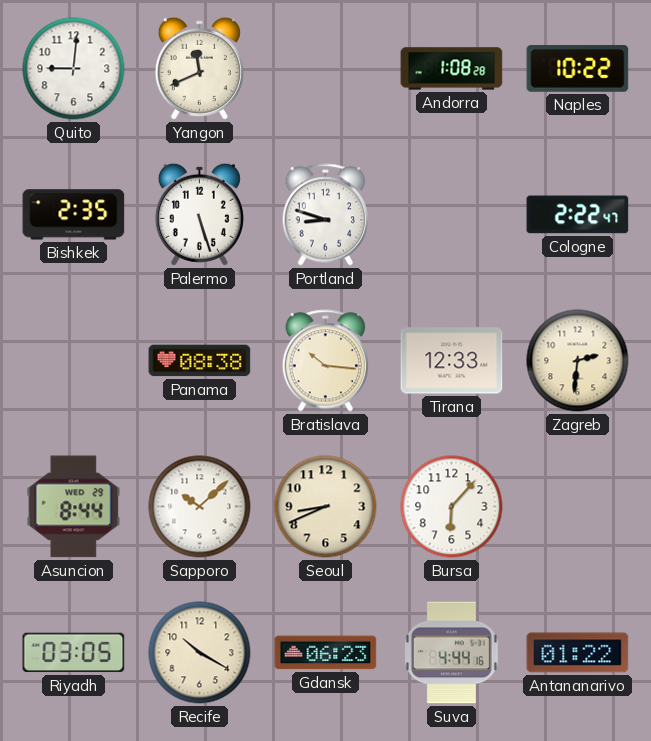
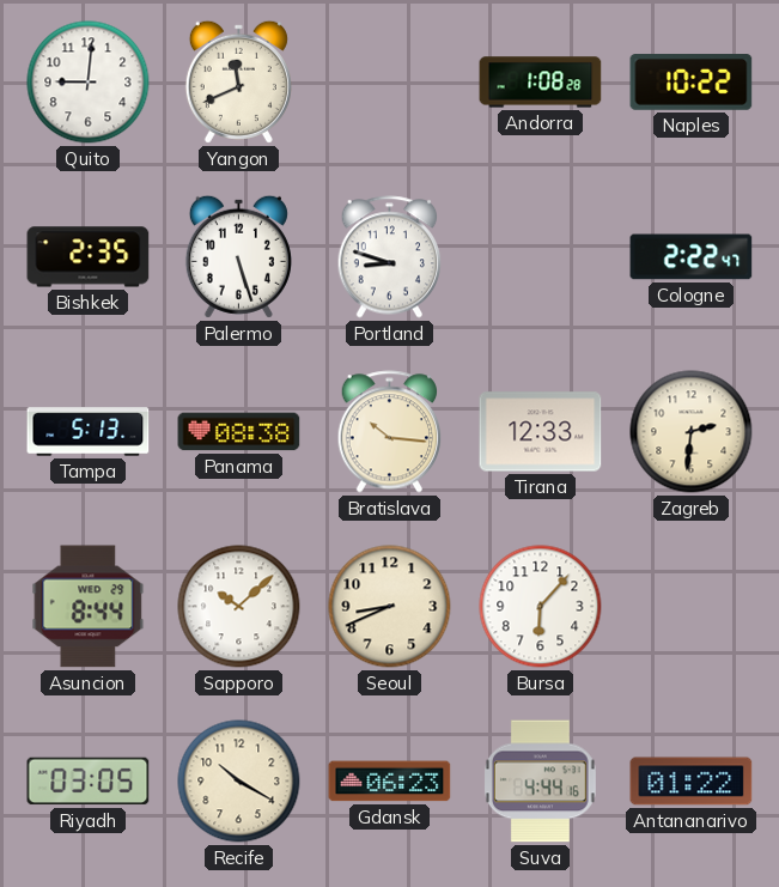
Tampa: none -> 5:13 (89, 432)
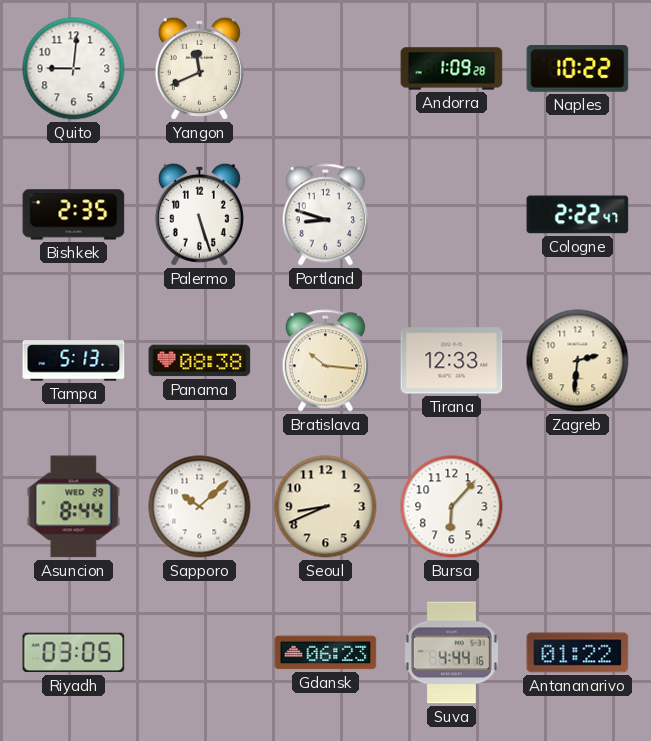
Andorra: 1:08 -> 1:09 (452, 69)
Recife: 10:20 -> none (239, 782)
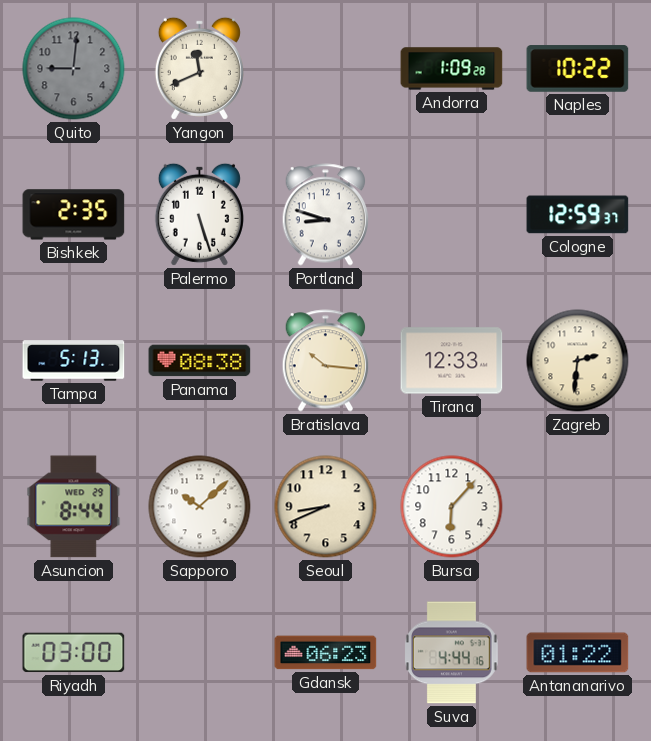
Quito dial: white -> grey (74, 69)
Cologne: 2:22 -> 12:59 (578, 215)
Riyadh: 03:05 -> 03:00 (74, 653)
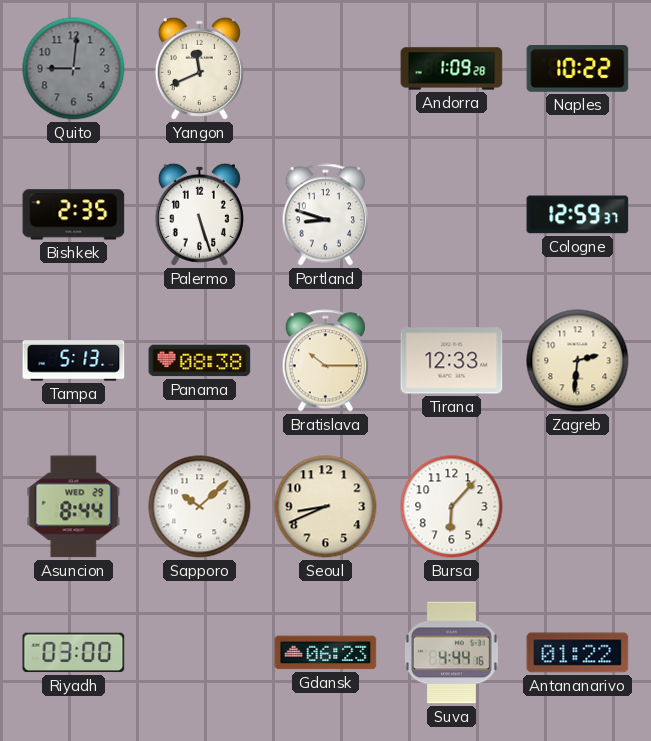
Bratislava: 10:16 -> 10:15 (326, 361)
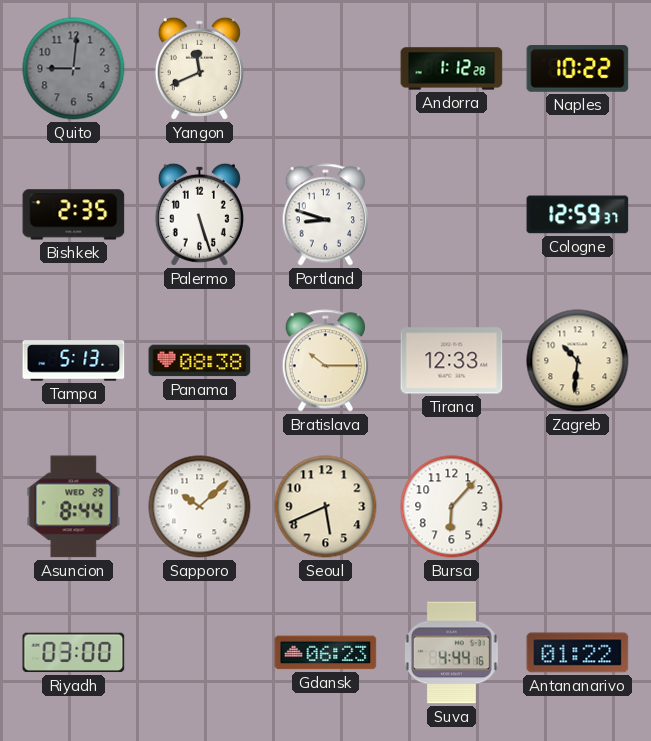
Andorra: 1:09 -> 1:12 (452, 69)
Zagreb: 2:31 -> 10:31 (578, 361)
Seoul: 8:41 -> 5:41 (326, 507)
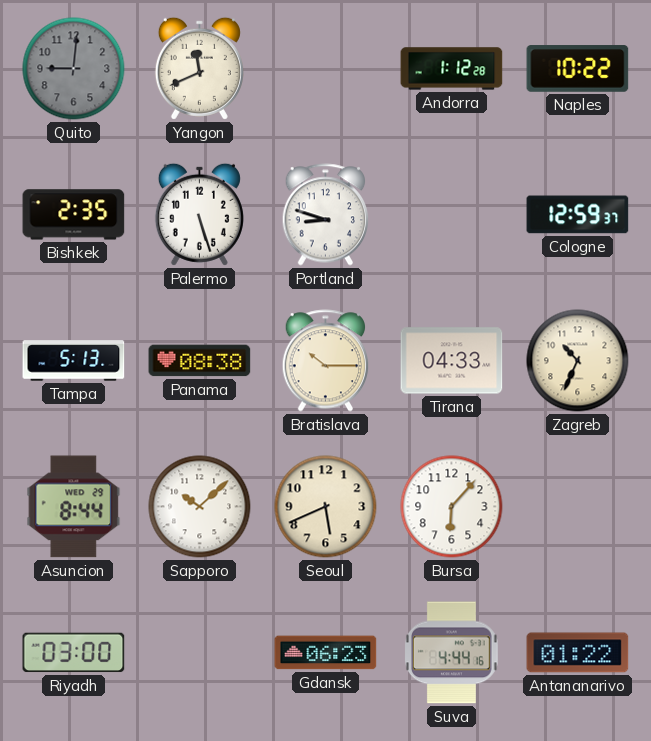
Tirana: 12:33 -> 04:33 (452, 361)
Zagreb: 10:31 -> 10:34 (578, 361)
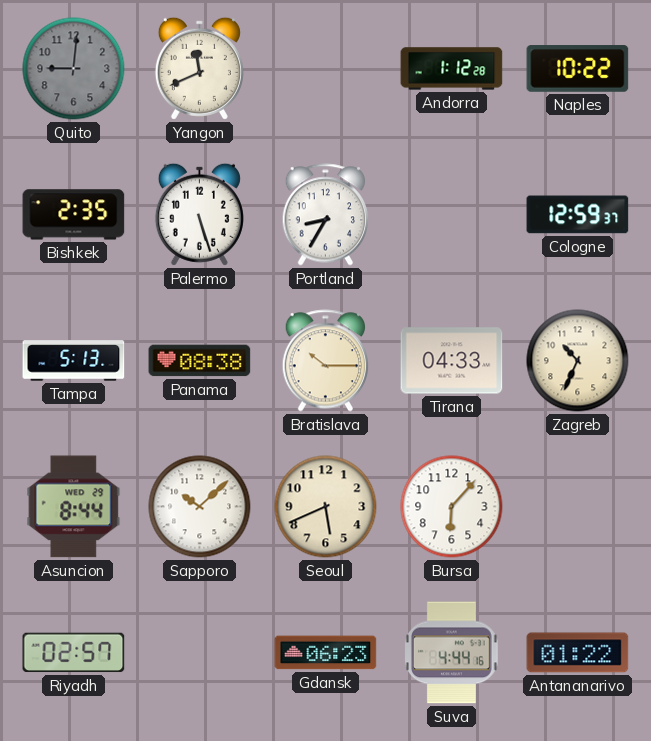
Portland: 8:48 -> 8:35 (326, 215)
Riyadh: 03:00 -> 02:57 (74, 653)
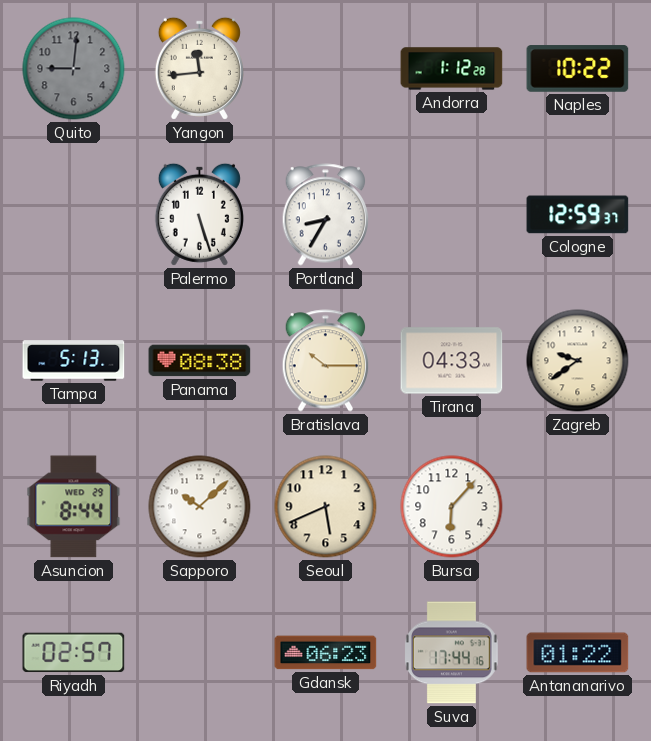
Yangon: 11:41 -> 11:44 (199, 68)
Bishkek: 2:35 -> none (74, 215)
Zagreb: 10:34 -> 9:39 (578, 361)
Suva: 4:44 -> 17:44 (451, 653)
